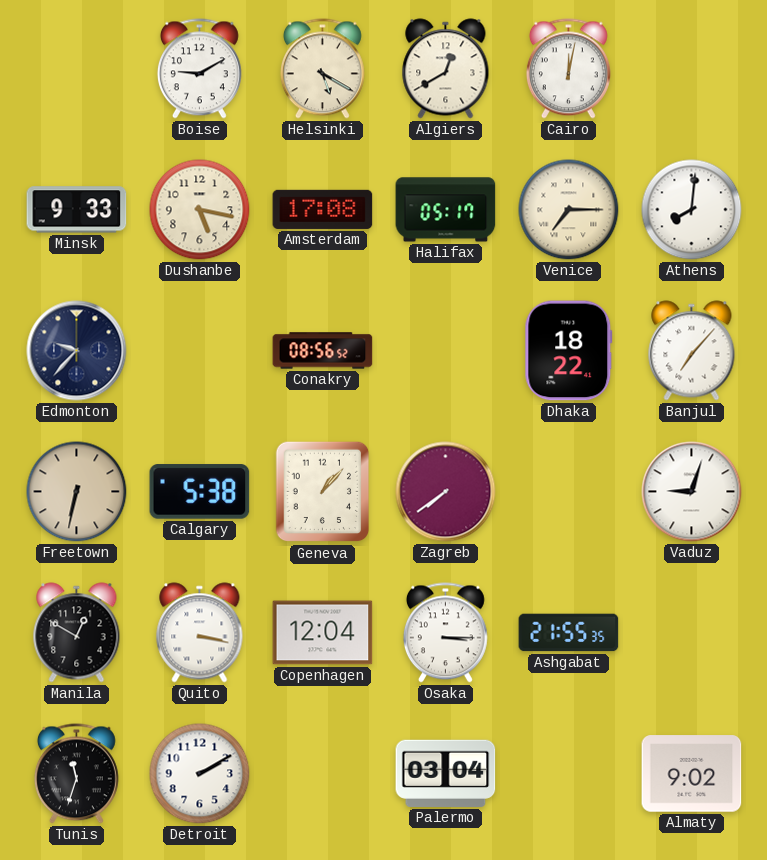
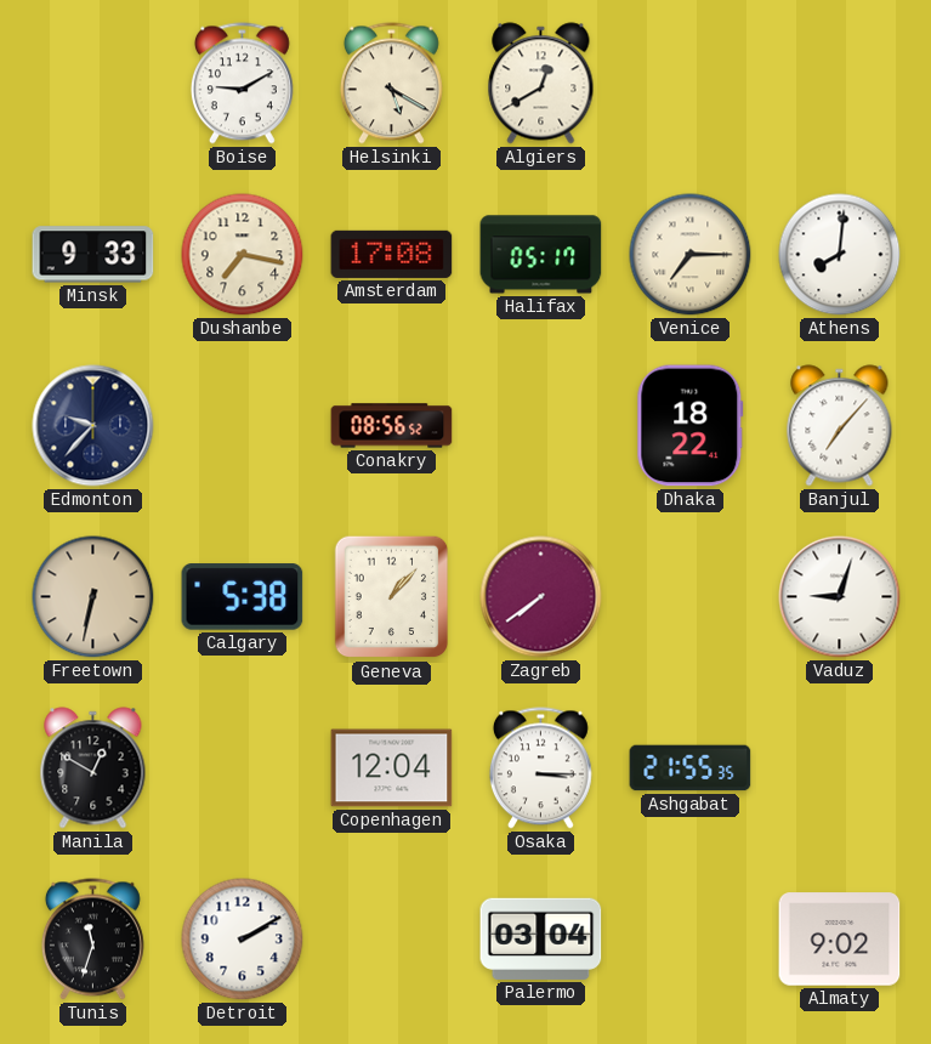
Cairo: 12:02 -> none (568, 69)
Dushanbe: 5:17 -> 7:17 (243, 255)
Quito: 3:17 -> none (200, 633)
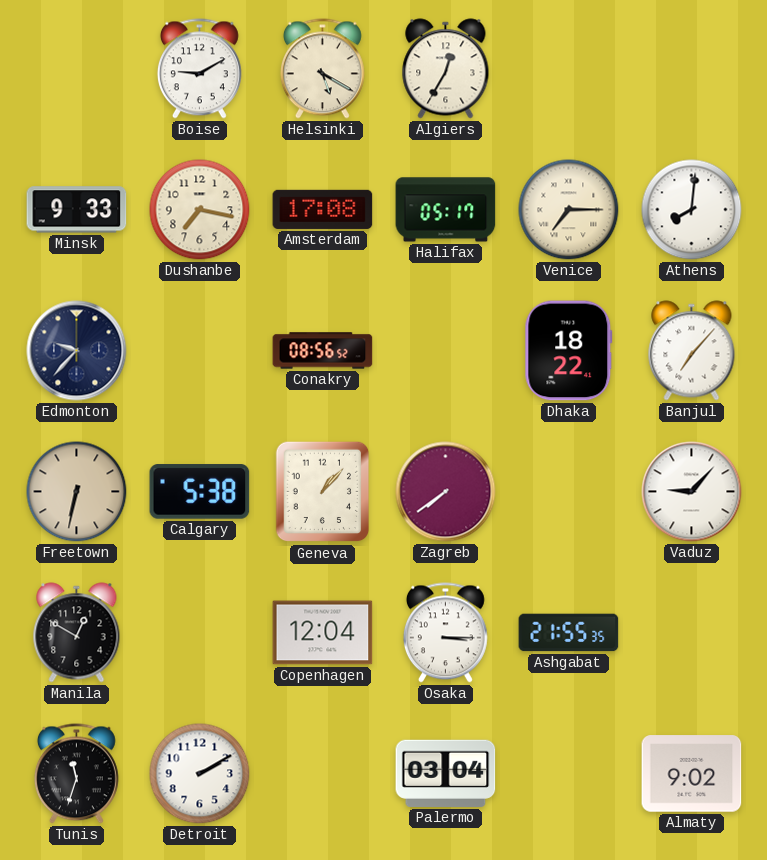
Algiers: 12:40 -> 12:35 (446, 69)
Vaduz: 9:03 -> 9:07 (692, 492)
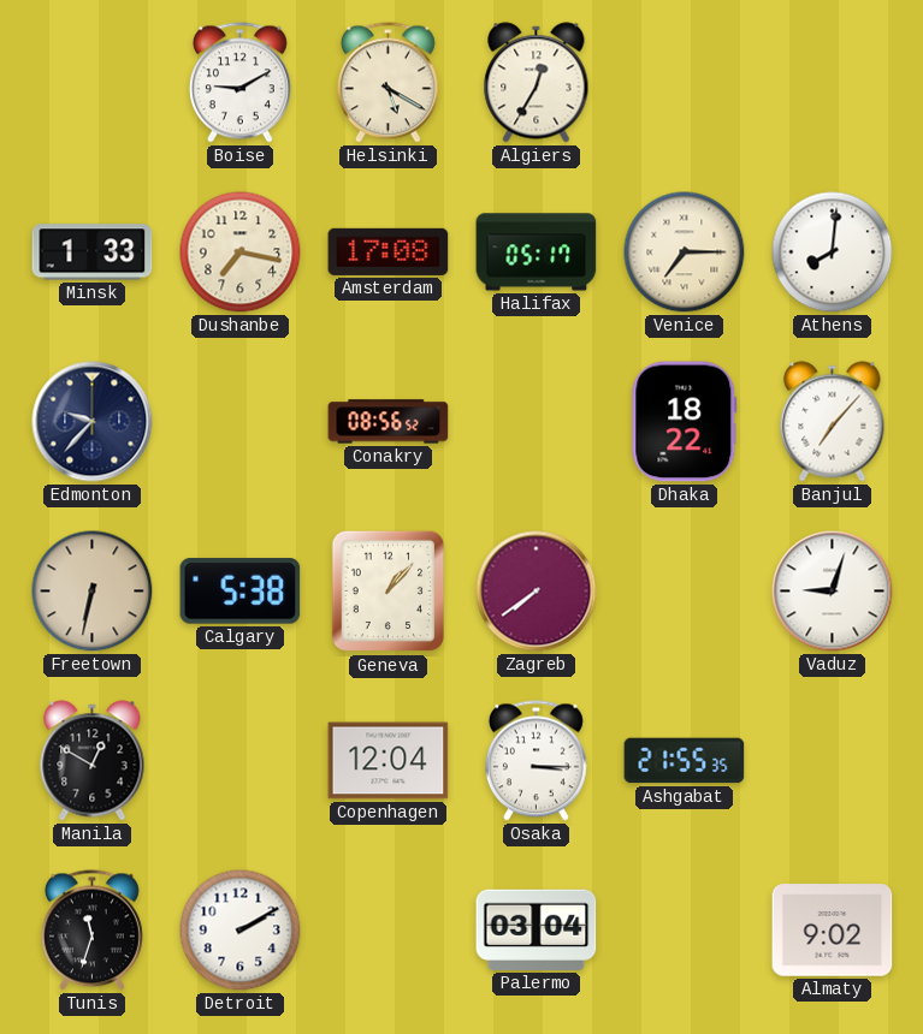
Minsk: 9:33 -> 1:33 (93, 252)
Vaduz: 9:07 -> 9:03 (833, 592)
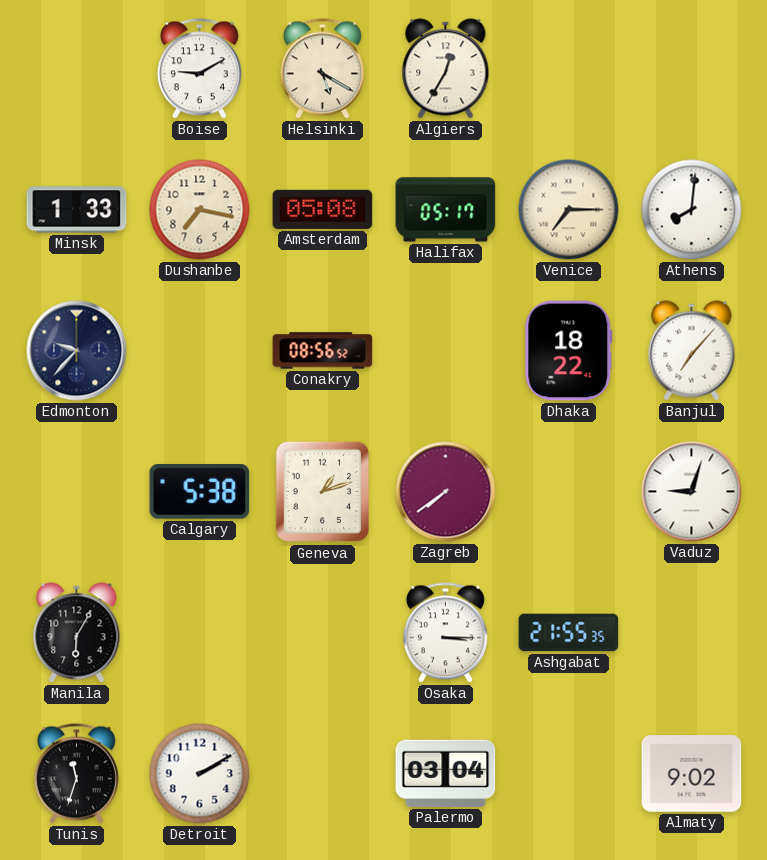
Amsterdam: 17:08 -> 05:08 (323, 209)
Freetown: 6:32 -> none (93, 592)
Geneva: 1:07 -> 1:12 (323, 492)
Manila: 12:50 -> 6:05 (77, 633)
Copenhagen: 12:04 -> none (389, 761)
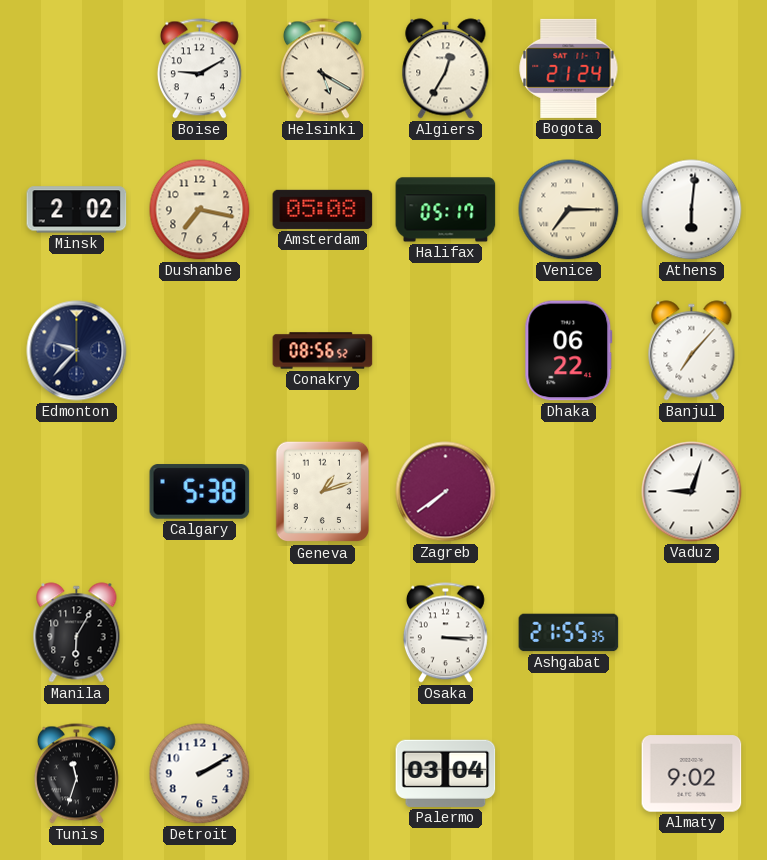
Bogota: none -> 21:24 (569, 68)
Minsk: 1:33 -> 2:02 (77, 210)
Athens: 8:01 -> 6:01 (692, 210)
Dhaka: 18:22 -> 06:22 (569, 351)
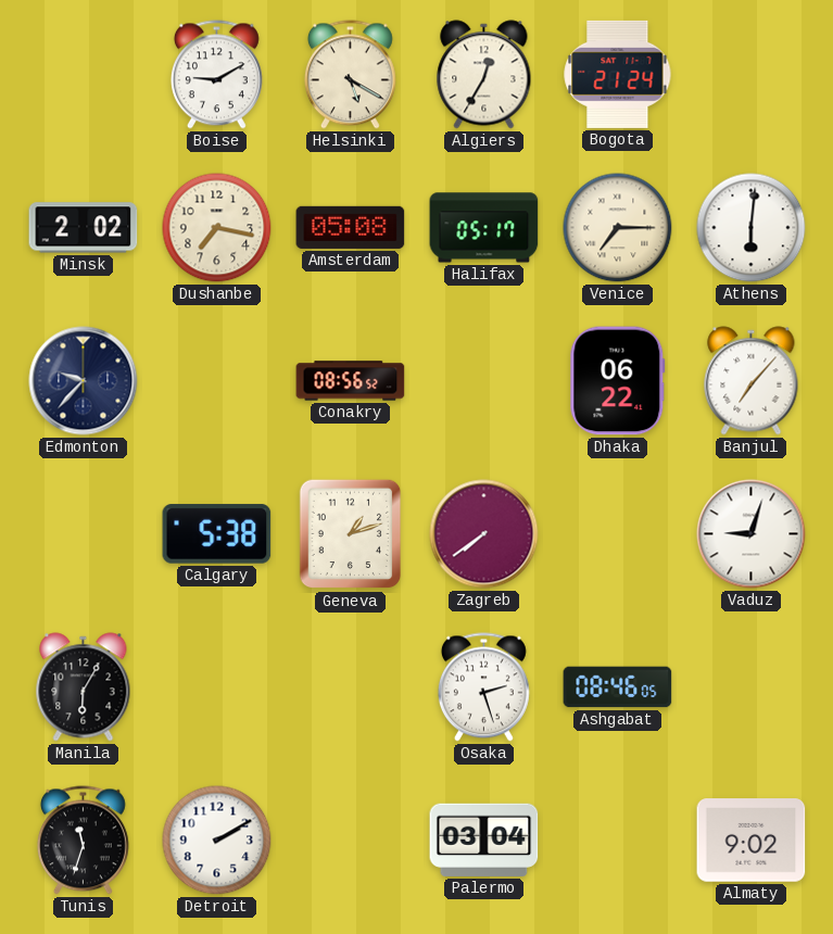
Osaka: 3:15 -> 2:27 (483, 687)
Ashgabat: 21:55 -> 08:46 (618, 687)
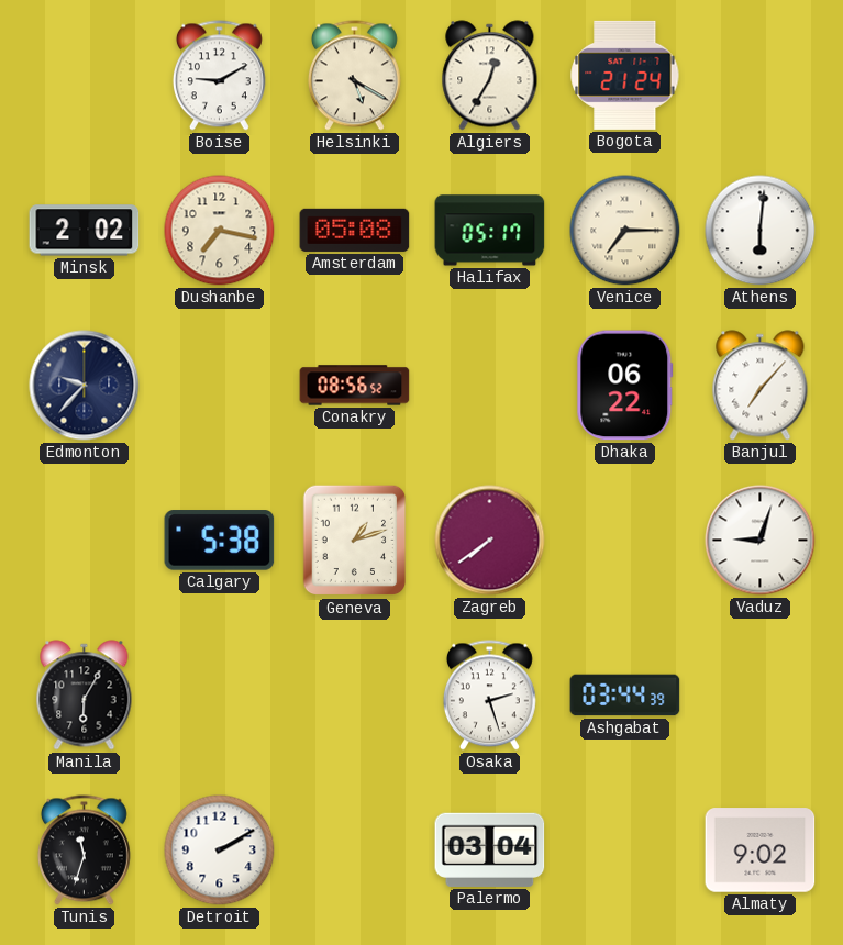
Ashgabat: 08:46 -> 03:44 (625, 696)
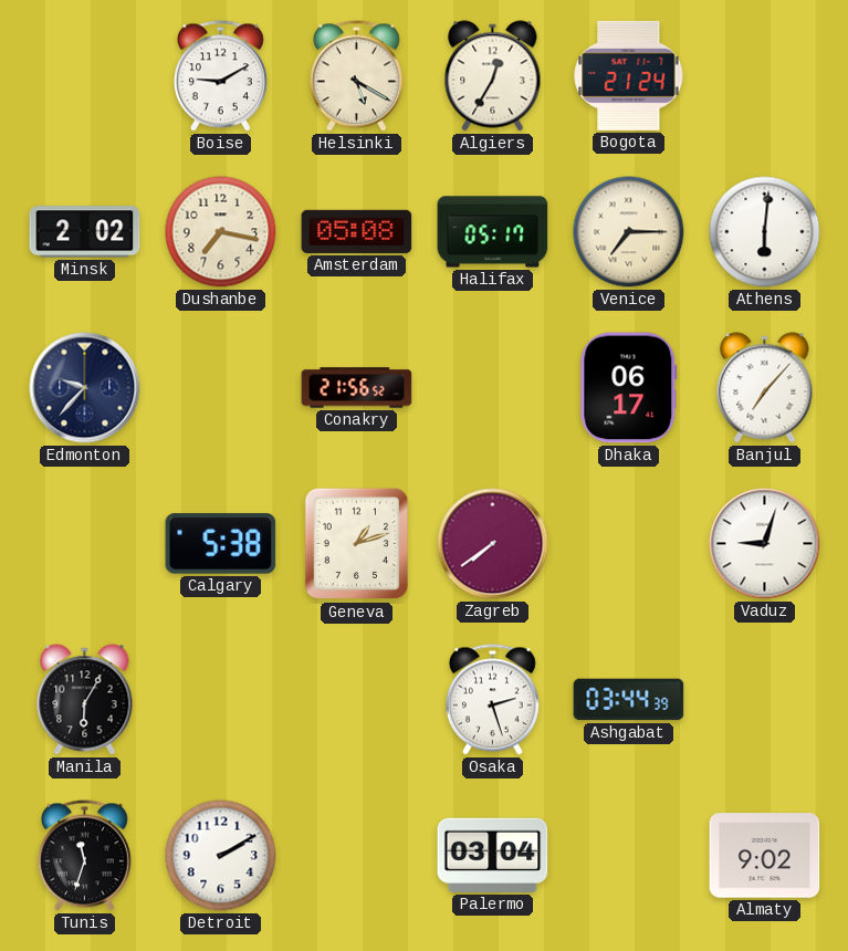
Conakry: 08:56 -> 21:56 (357, 388)
Dhaka: 06:22 -> 06:17 (629, 388)
